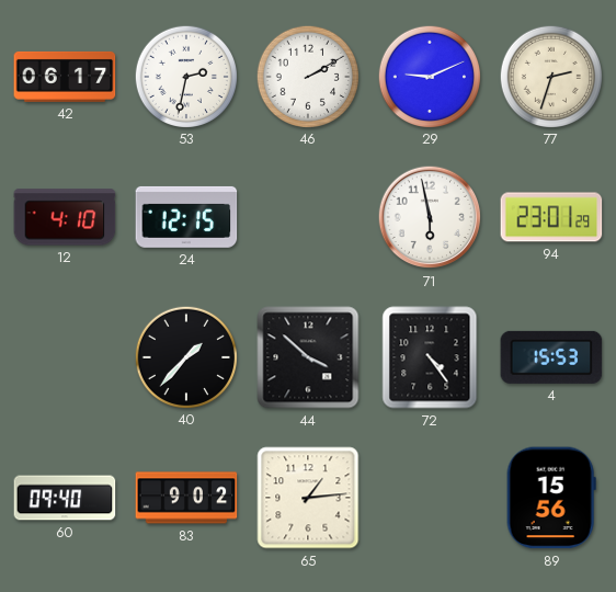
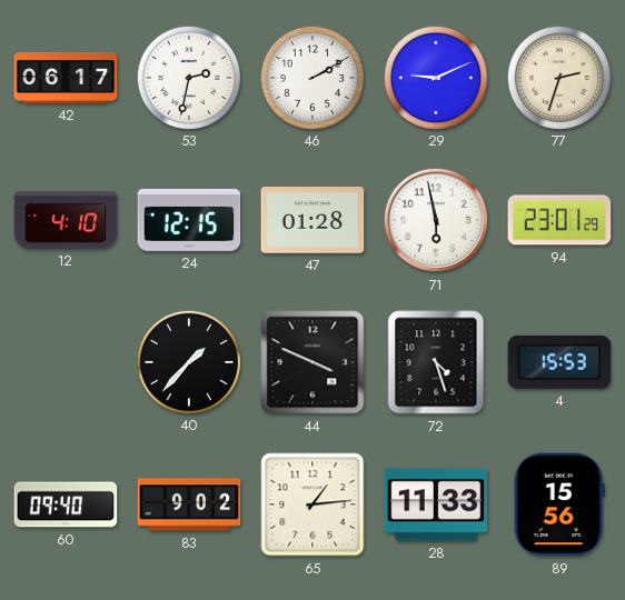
47: none -> 01:28 (312, 221)
44: 3:52 -> 3:49 (312, 362)
72: 4:24 -> 4:27 (436, 362)
28: none -> 11:33 (436, 504)
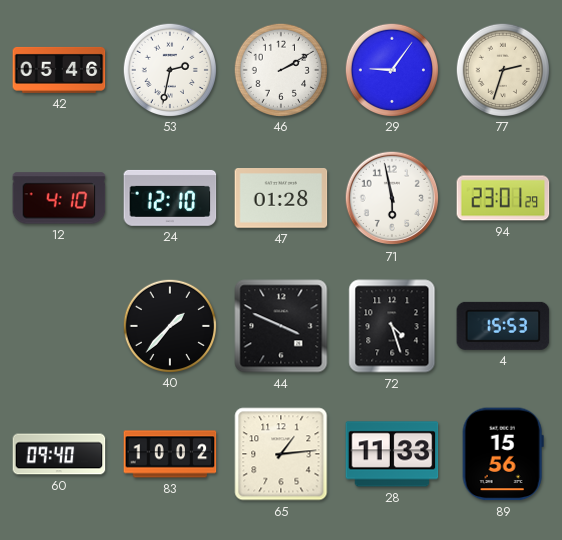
42: 06:17 -> 05:46 (59, 70)
29: 9:11 -> 9:06 (391, 69)
24: 12:15 -> 12:10 (170, 198)
83: 9:02 -> 10:02 (170, 454)
